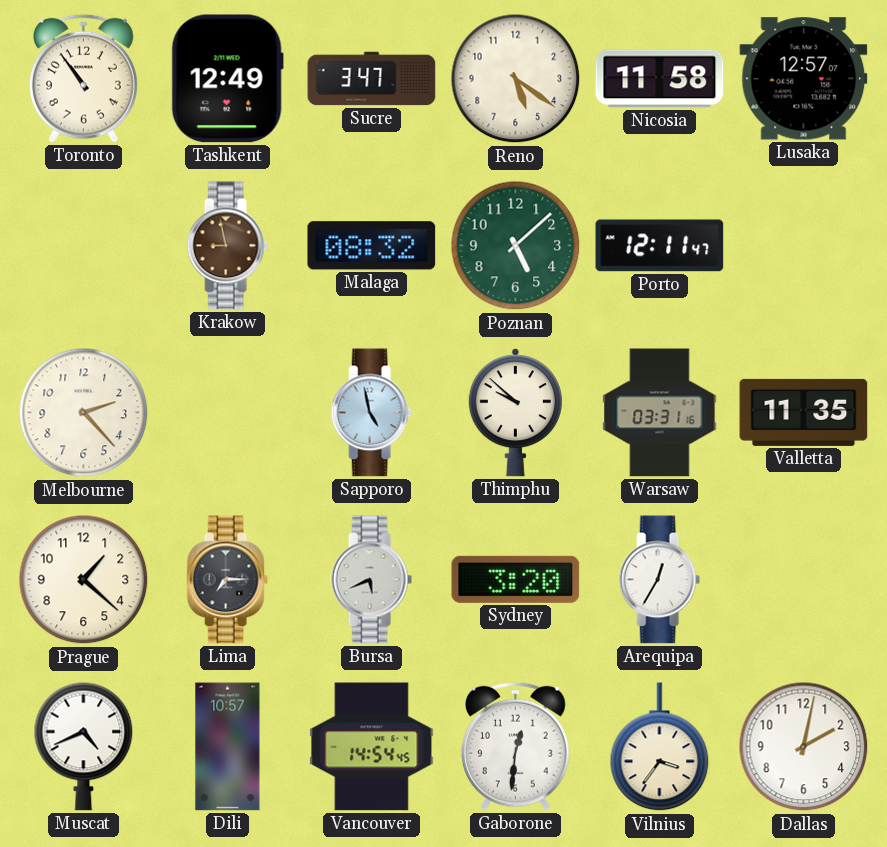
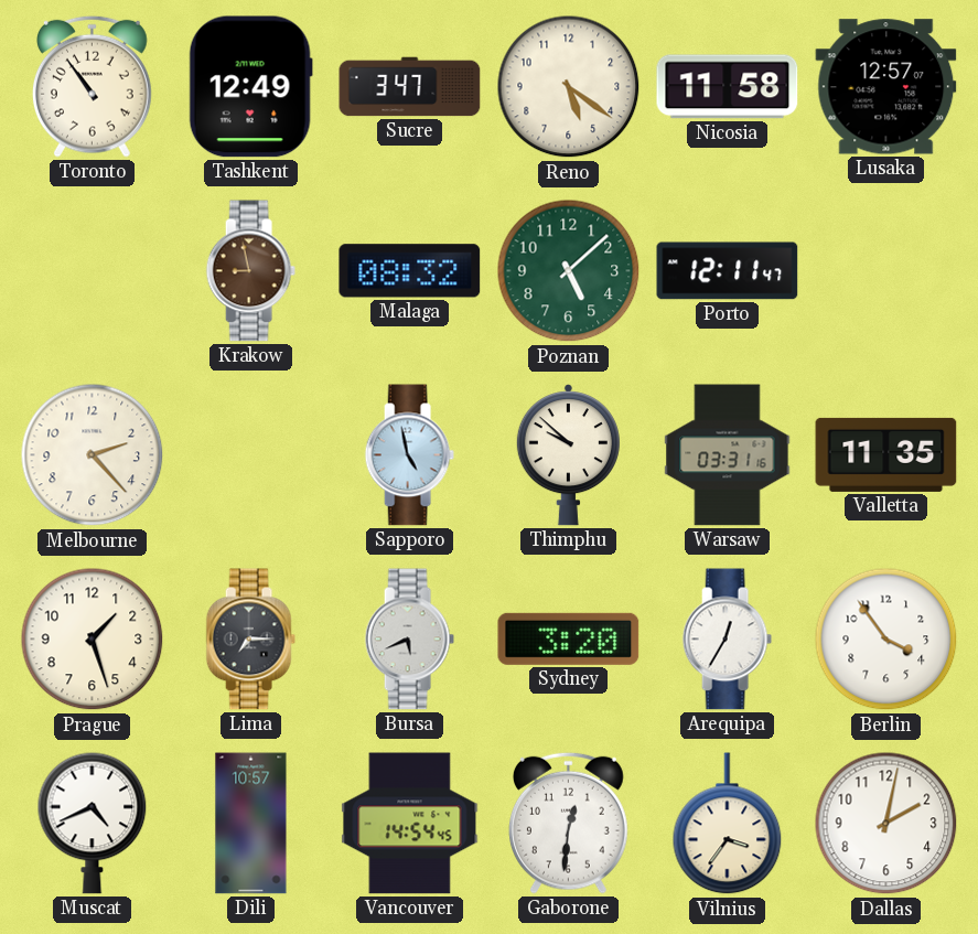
Prague: 1:22 -> 1:27 (93, 640)
Berlin: none -> 3:54 (886, 640)
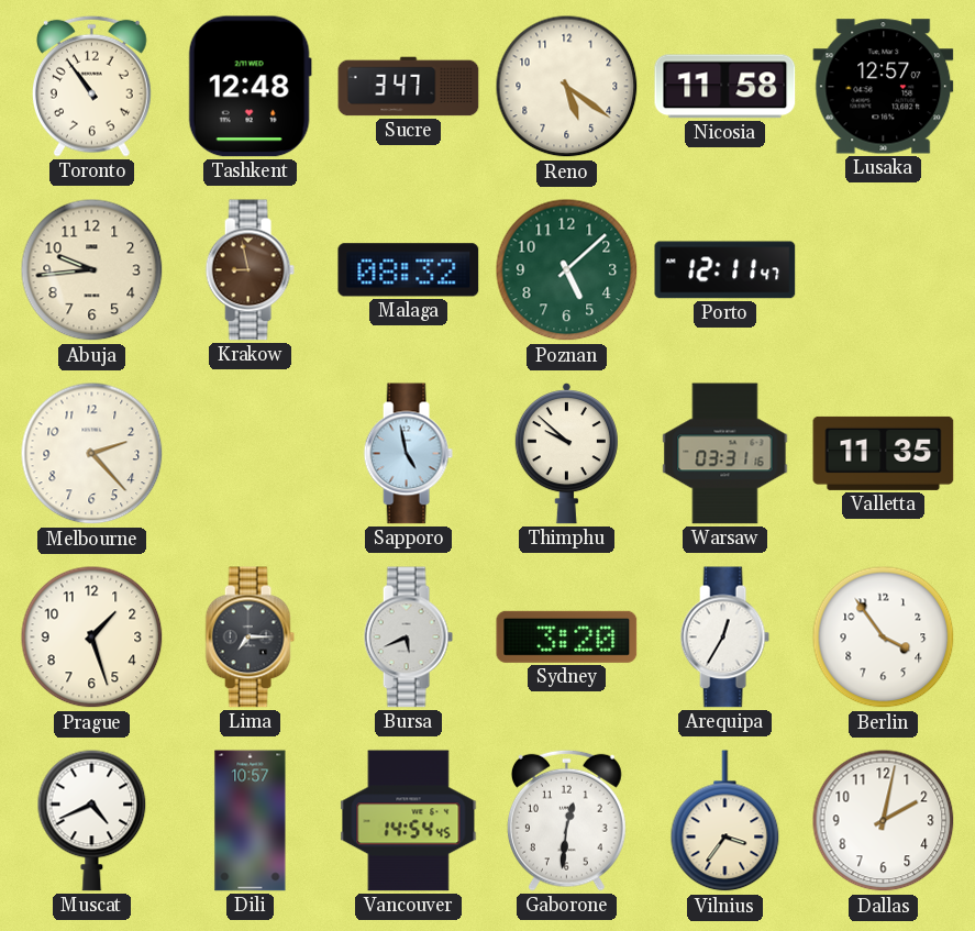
Tashkent: 12:49 -> 12:48 (250, 87)
Abuja: none -> 9:44 (92, 270)
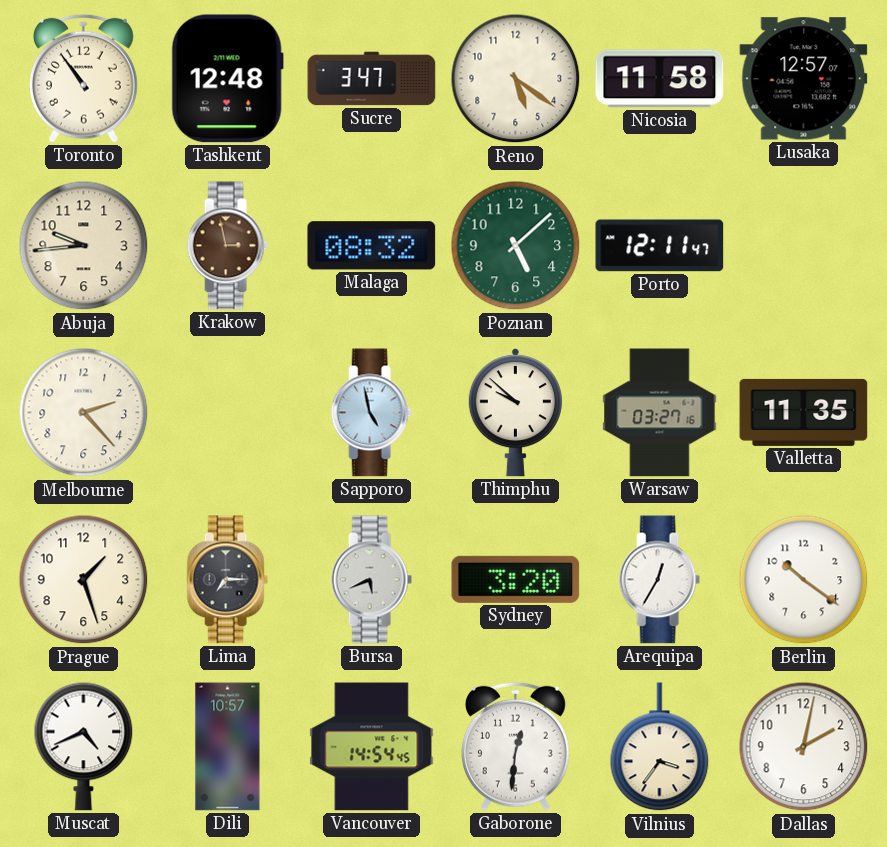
Krakow: 8:58 -> 2:58 (227, 246)
Warsaw: 03:31 -> 03:27 (660, 413)
Berlin: 3:54 -> 10:21 (804, 580)
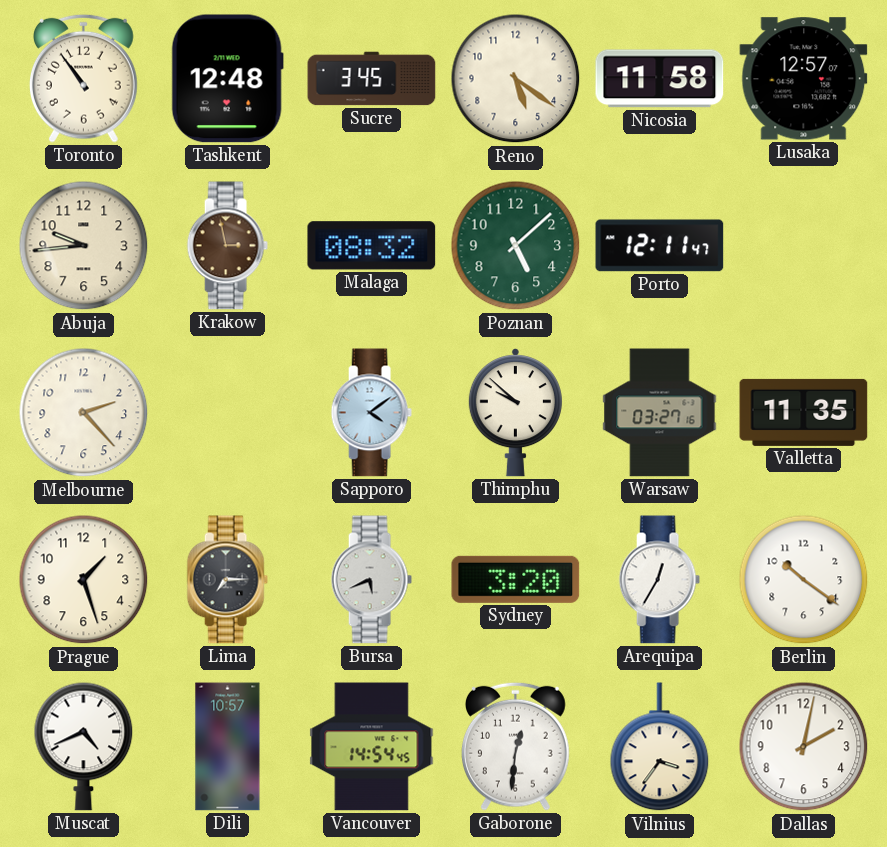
Sucre: 3:47 -> 3:45 (372, 79)
Sapporo: 4:58 -> 4:09 (371, 413)
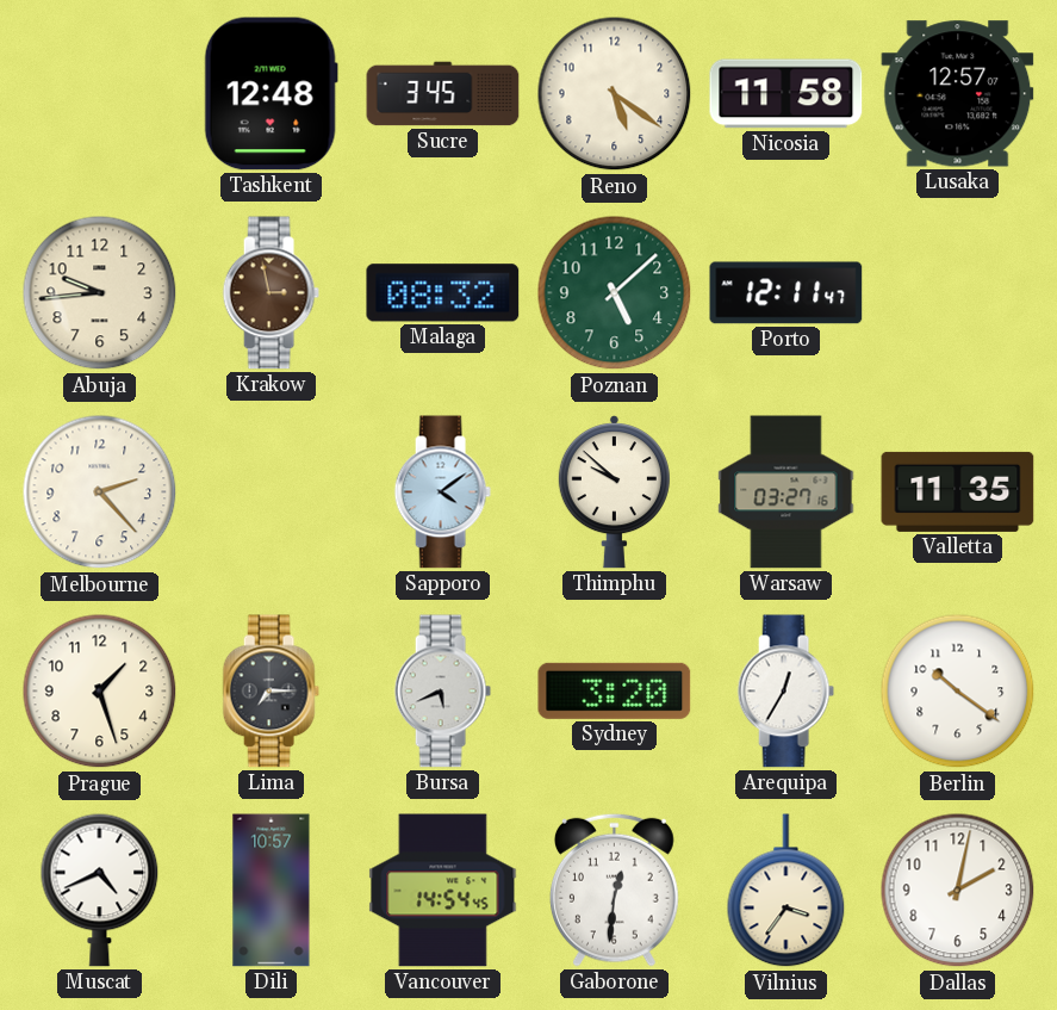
Toronto: 10:54 -> none (83, 78)
